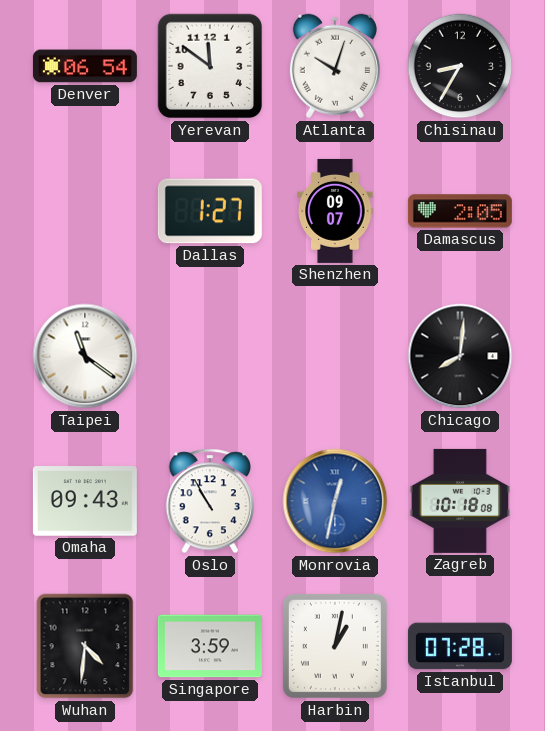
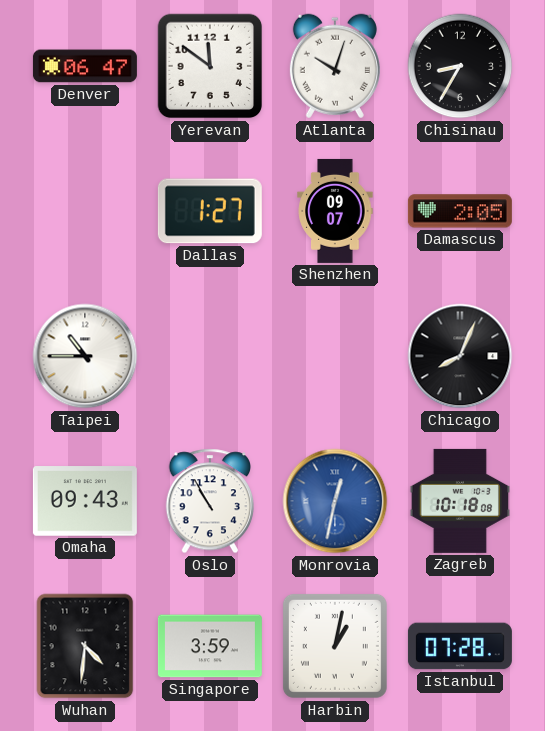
Denver: 06:54 -> 06:47 (85, 66)
Taipei: 11:21 -> 10:45 (85, 356)
Chicago: 8:01 -> 8:04 (460, 356)
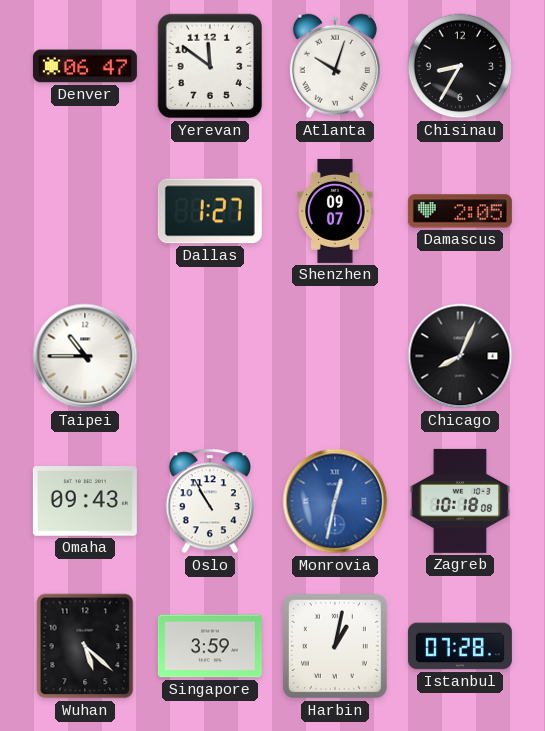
Wuhan: 4:31 -> 5:22 (85, 646)
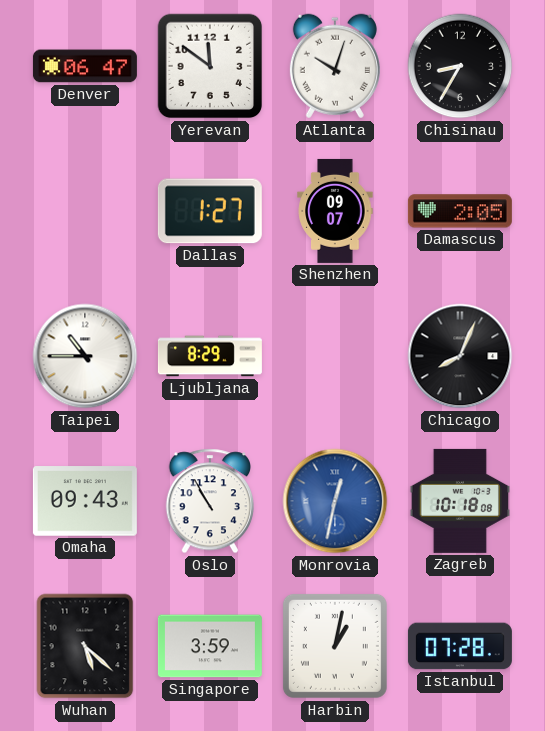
Ljubljana: none -> 8:29 (210, 356)
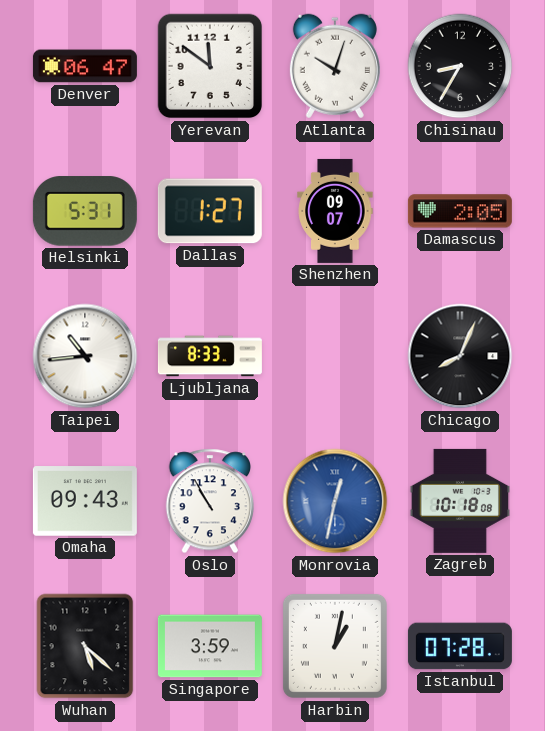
Helsinki: none -> 5:31 (85, 211)
Taipei: 10:45 -> 10:44 (85, 356)
Ljubljana: 8:29 -> 8:33 (210, 356)
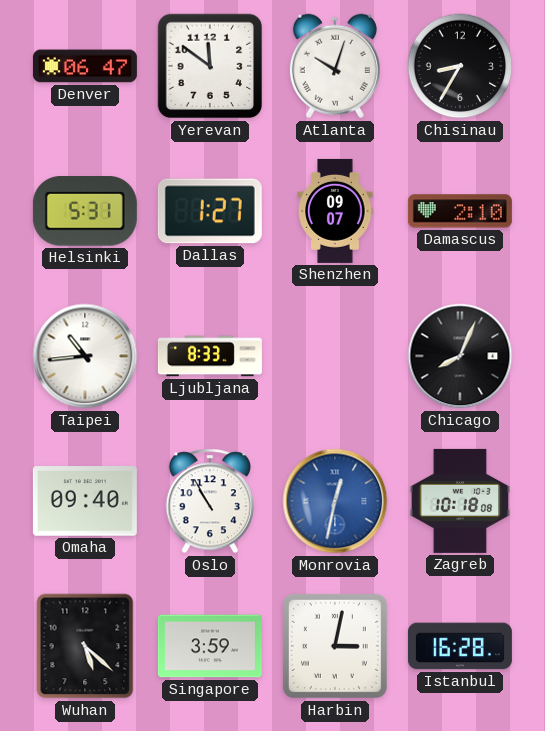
Damascus: 2:05 -> 2:10 (460, 211)
Omaha: 09:43 -> 09:40 (85, 501)
Harbin: 1:02 -> 3:02 (335, 646)
Istanbul: 07:28 -> 16:28 (460, 646)
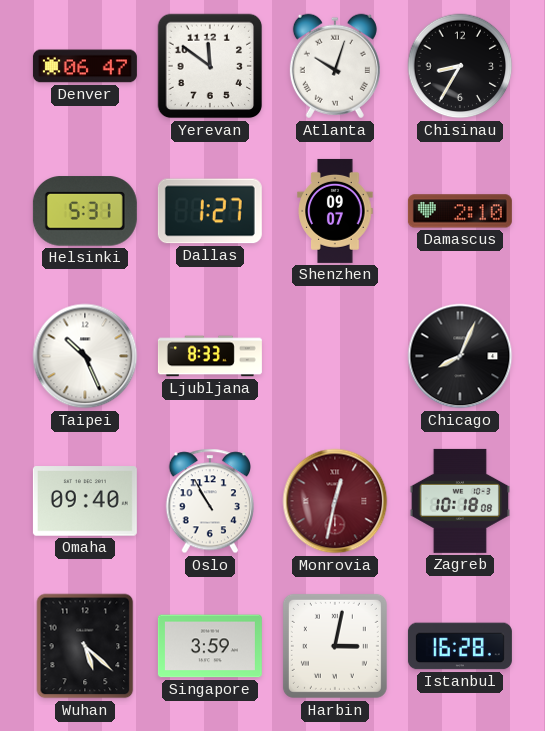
Taipei: 10:44 -> 10:26 (85, 356)
Monrovia dial: blue -> burgundy (335, 501)
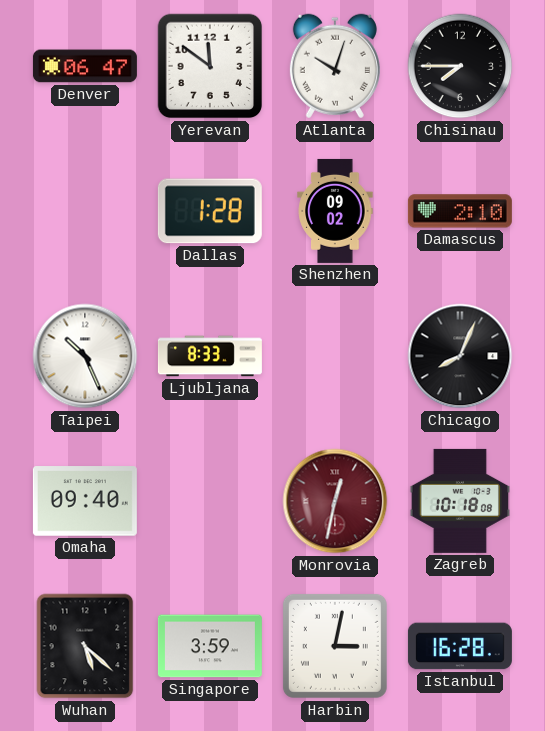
Chisinau: 8:35 -> 7:45 (460, 66)
Helsinki: 5:31 -> none (85, 211)
Dallas: 1:27 -> 1:28 (210, 211)
Shenzhen: 09:07 -> 09:02 (335, 211)
Oslo: 10:55 -> none (209, 501)
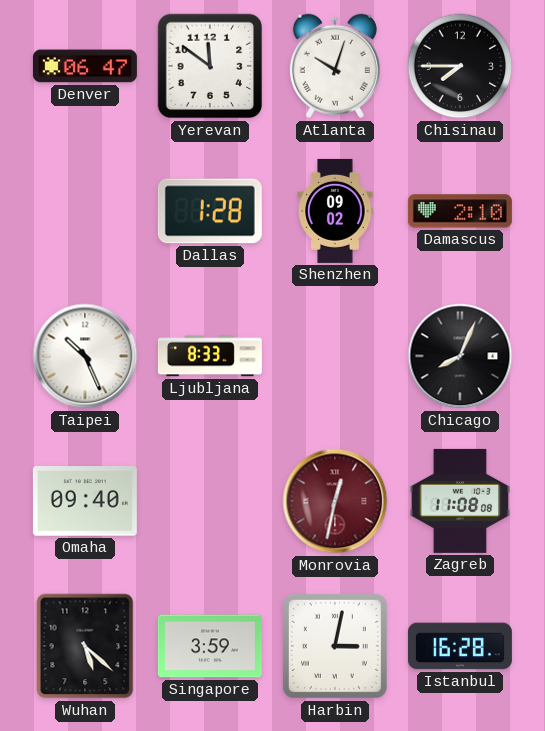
Zagreb: 10:18 -> 11:08 (459, 501)
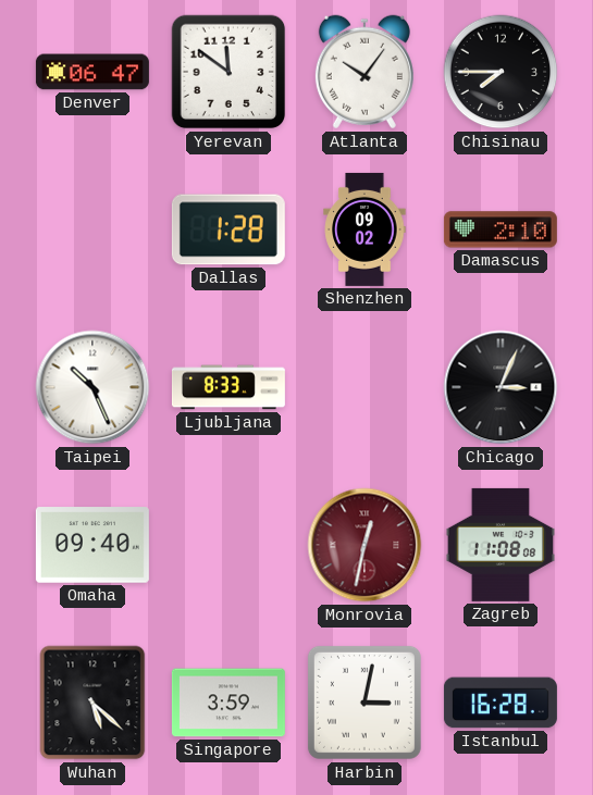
Atlanta: 10:03 -> 10:06 (365, 72)
Chicago: 8:04 -> 3:04 (501, 387)
